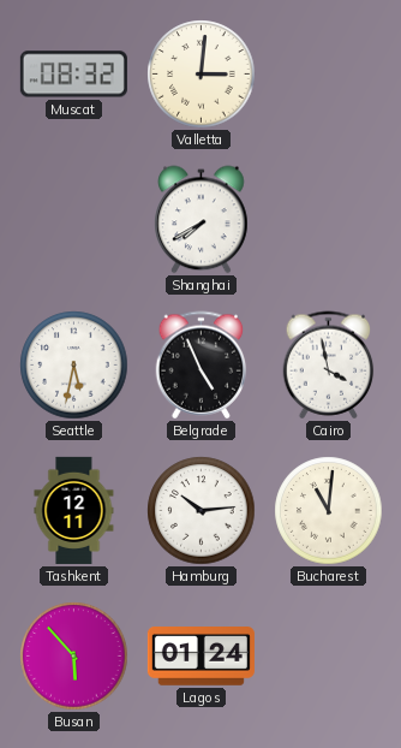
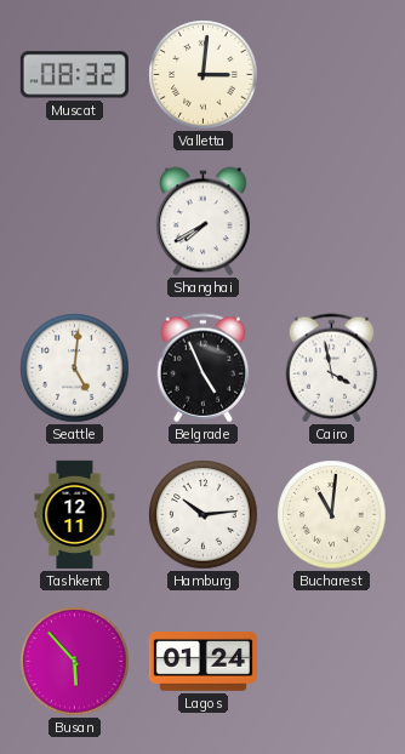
Seattle: 5:32 -> 5:01 (75, 369)
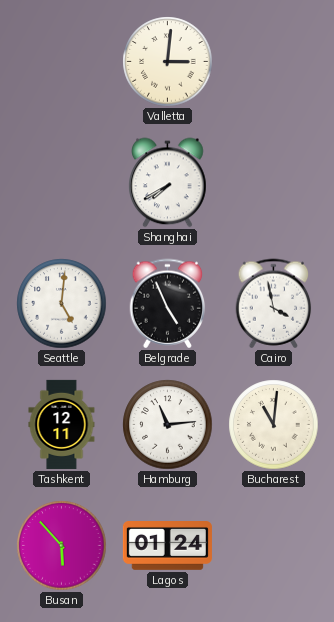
Muscat: 08:32 -> none (74, 75)
Hamburg: 10:14 -> 11:14 (168, 425)
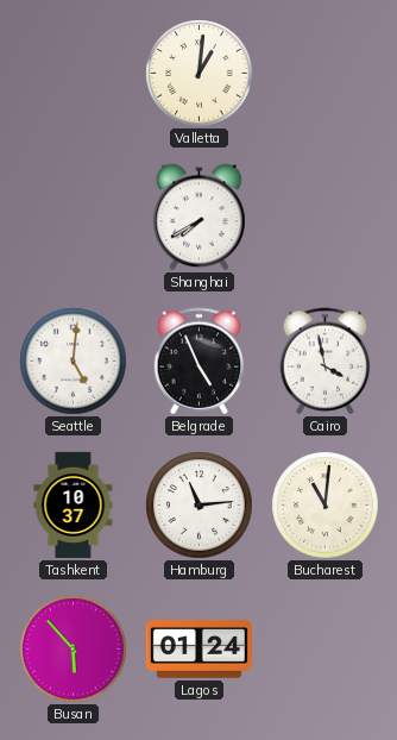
Valletta: 3:01 -> 1:01 (200, 74)
Tashkent: 12:11 -> 10:37 (74, 504)
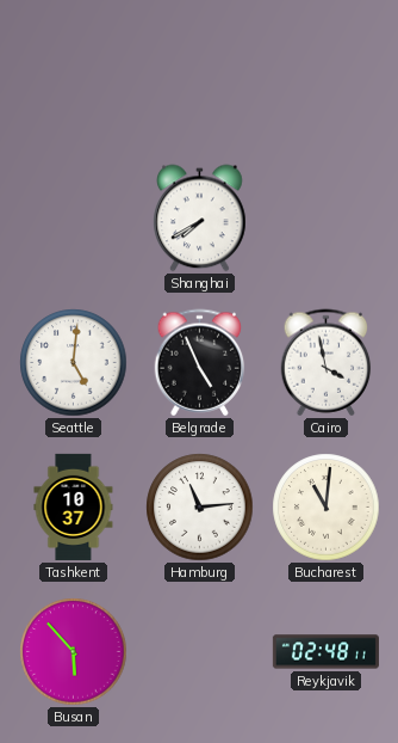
Valletta: 1:01 -> none (200, 74)
Lagos: 01:24 -> none (198, 650)
Reykjavik: none -> 02:48 (325, 652)
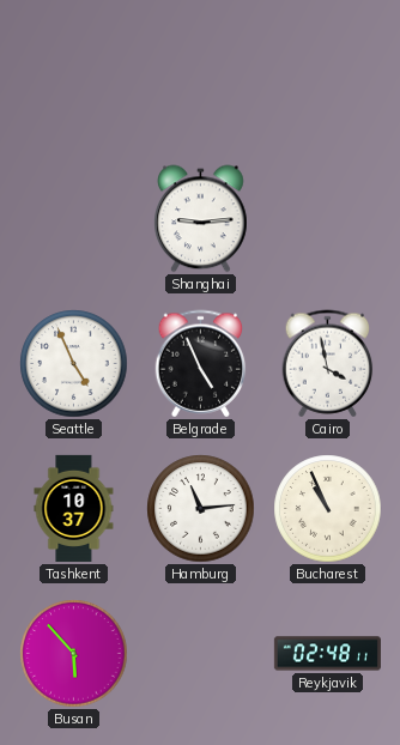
Shanghai: 7:40 -> 9:14 (201, 219)
Seattle: 5:01 -> 4:56 (74, 364)
Bucharest: 11:01 -> 10:56 (328, 509)
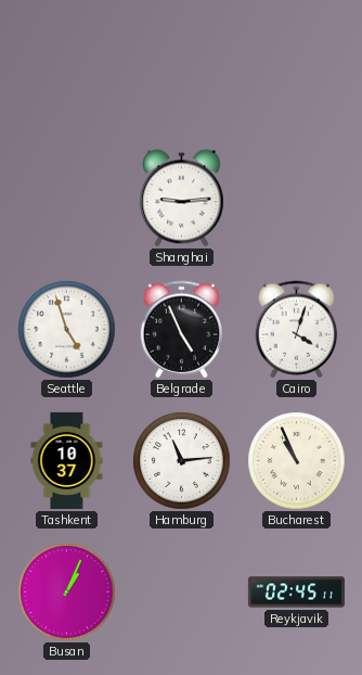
Seattle: 4:56 -> 4:57 (67, 330)
Cairo: 3:58 -> 4:03 (297, 330)
Busan: 5:53 -> 1:04 (67, 593)
Reykjavik: 02:48 -> 02:45 (296, 593)
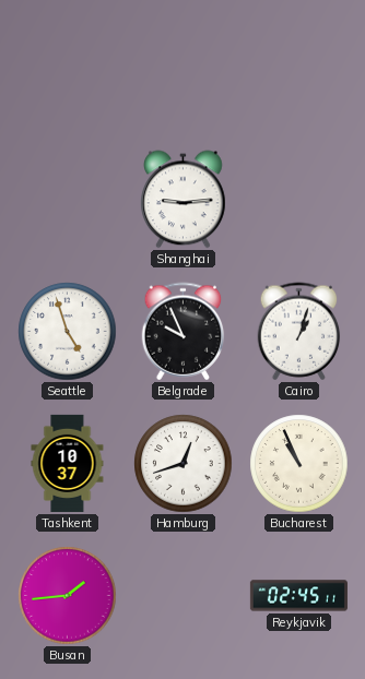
Belgrade: 4:56 -> 9:56 (184, 332)
Cairo: 4:03 -> 1:03 (299, 332)
Hamburg: 11:14 -> 12:42 (184, 464)
Busan: 1:04 -> 1:44 (68, 596)
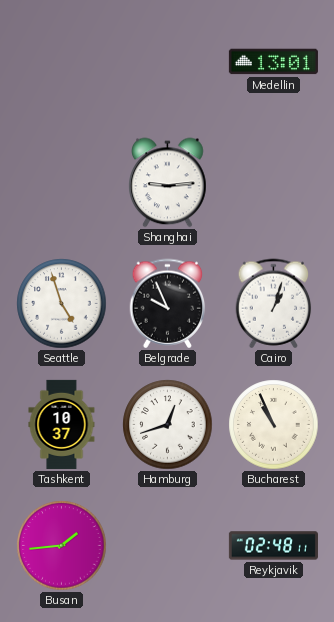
Medellin: none -> 13:01 (273, 62)
Reykjavik: 02:45 -> 02:48 (273, 546)
